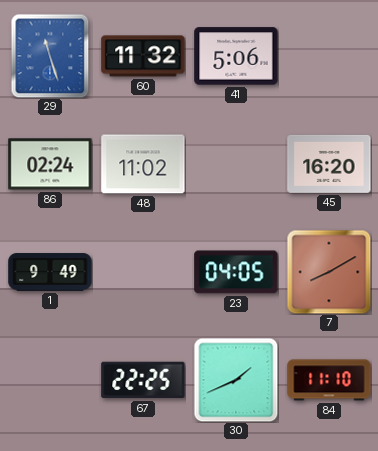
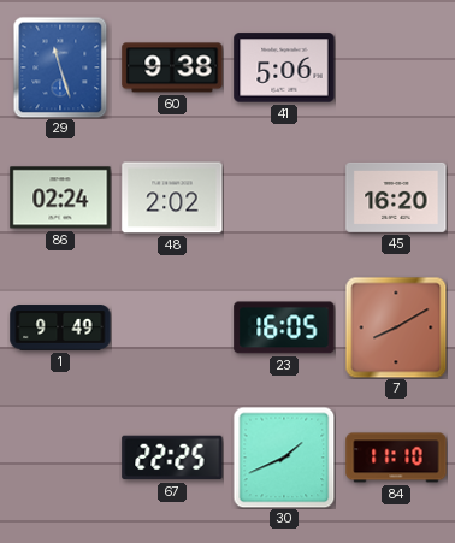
60: 11:32 -> 9:38 (172, 67)
48: 11:02 -> 2:02 (172, 197)
23: 04:05 -> 16:05 (284, 327)
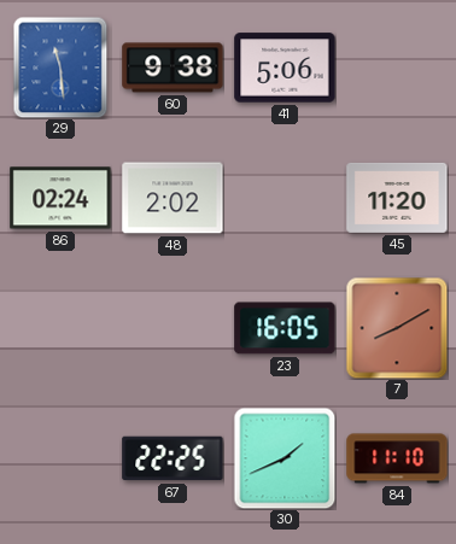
29: 11:27 -> 11:29 (60, 68)
45: 16:20 -> 11:20 (397, 198)
1: 9:49 -> none (60, 327)
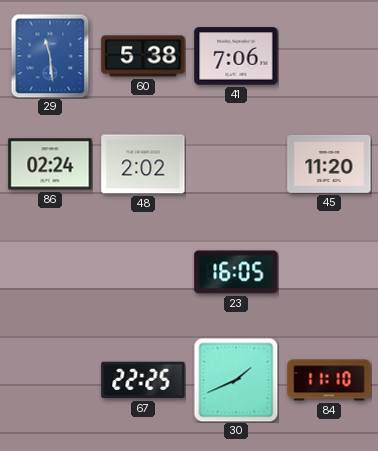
60: 9:38 -> 5:38 (143, 56)
41: 5:06 -> 7:06 (236, 56)
7: 8:10 -> none (397, 328)
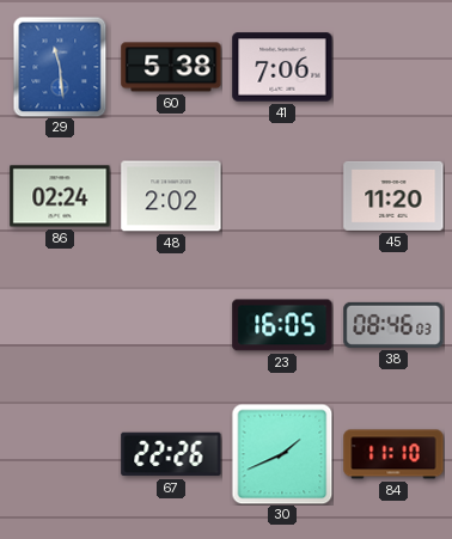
38: none -> 08:46 (393, 325)
67: 22:25 -> 22:26 (171, 454)
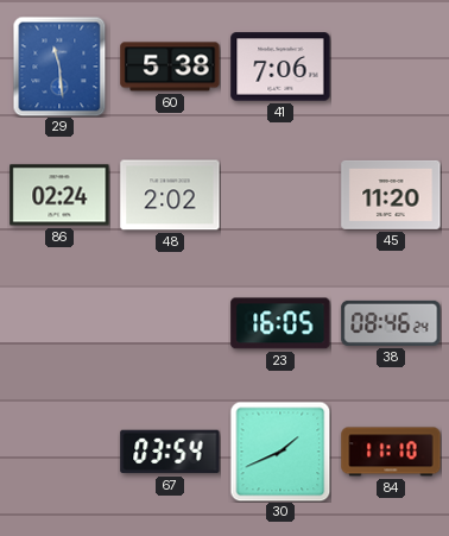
38: 08:46:03 -> 08:46:24 (391, 323)
67: 22:26 -> 03:54 (170, 452)
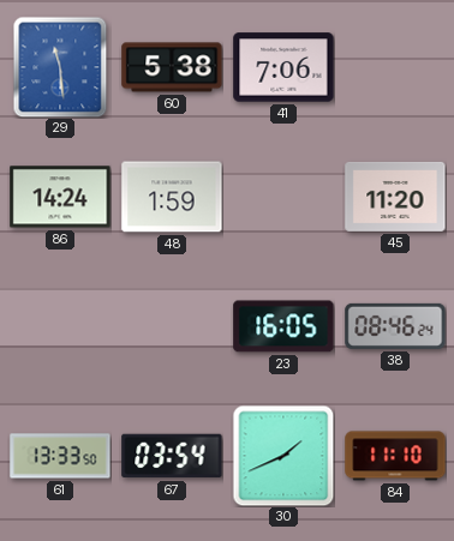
86: 02:24 -> 14:24 (60, 197)
48: 2:02 -> 1:59 (172, 197)
61: none -> 13:33 (60, 456)
